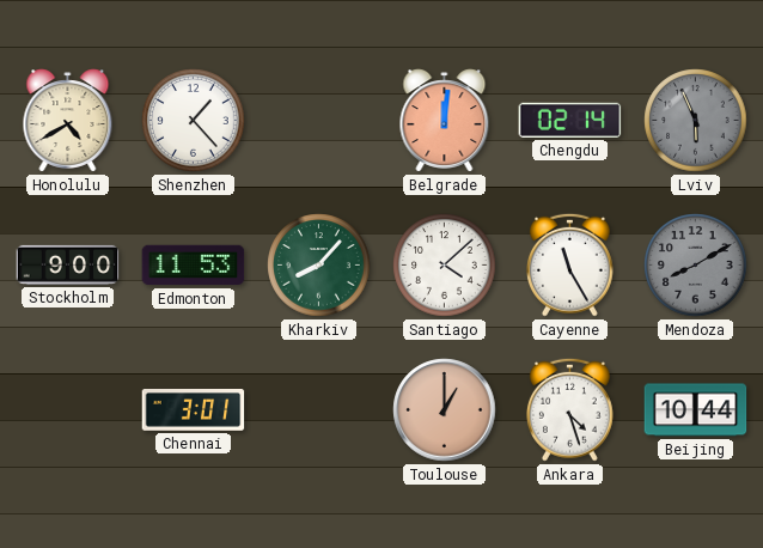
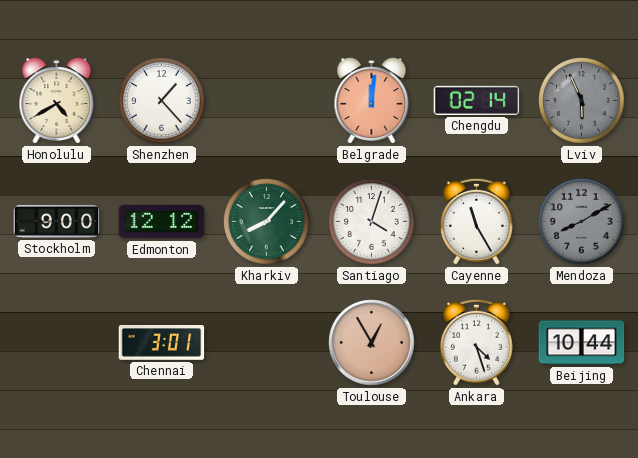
Edmonton: 11:53 -> 12:12 (162, 222)
Santiago: 4:08 -> 4:03 (372, 222)
Toulouse: 1:00 -> 12:55 (372, 343)
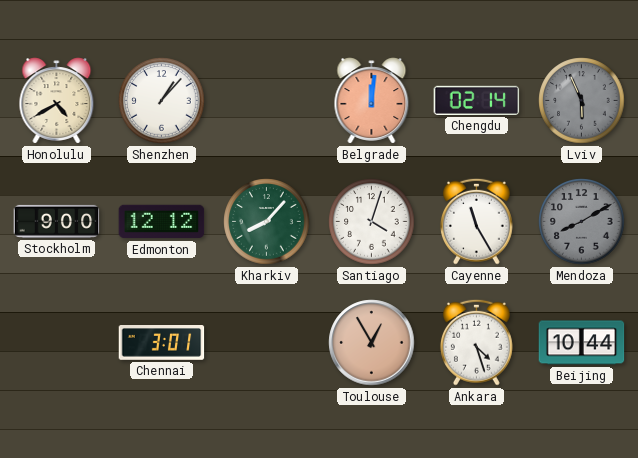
Shenzhen: 1:23 -> 1:07 (162, 101)
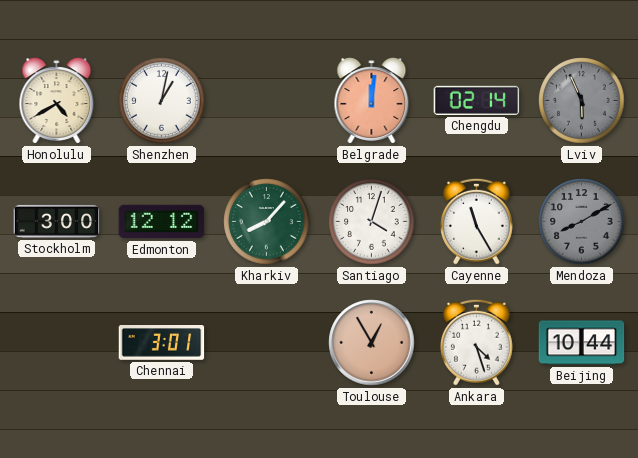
Shenzhen: 1:07 -> 1:02 (162, 101)
Stockholm: 9:00 -> 3:00 (57, 221)
